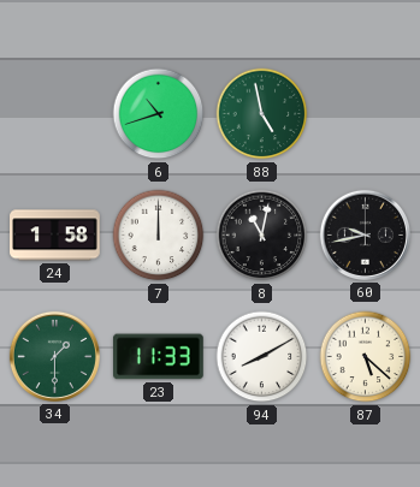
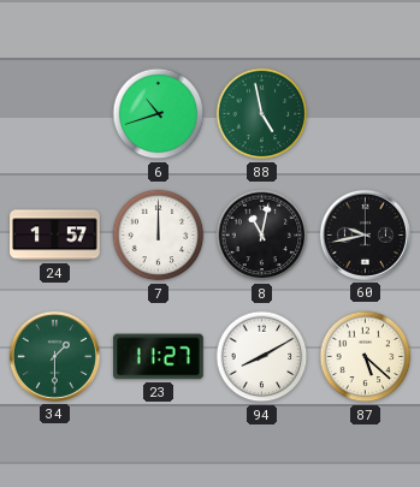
24: 1:58 -> 1:57 (55, 236)
23: 11:33 -> 11:27 (159, 357)
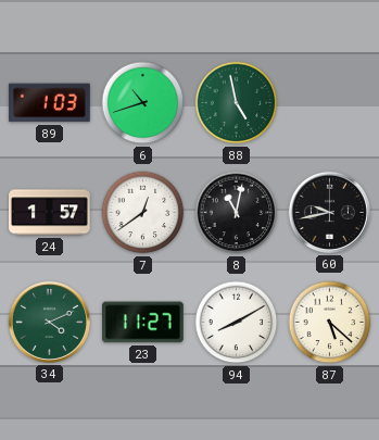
89: none -> 1:03 (50, 103)
7: 12:00 -> 12:39 (143, 213)
34: 1:30 -> 4:11 (49, 322)
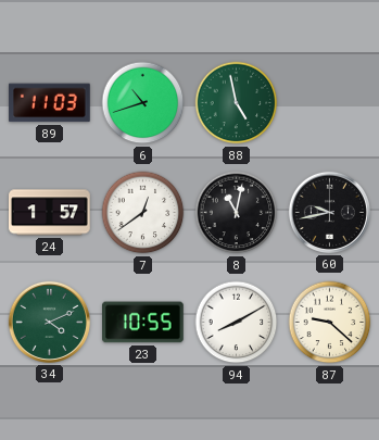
89: 1:03 -> 11:03 (50, 103)
23: 11:27 -> 10:55 (143, 323)
87: 5:22 -> 9:22 (330, 323)
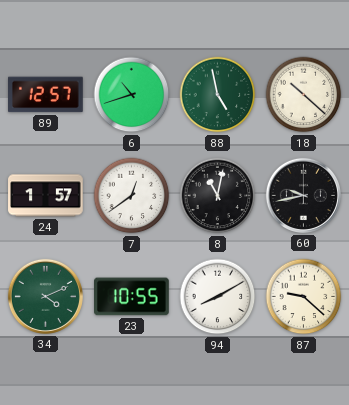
89: 11:03 -> 12:57 (46, 95)
18: none -> 10:22 (304, 95)
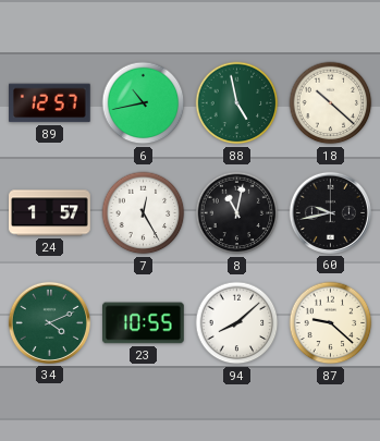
6: 10:42 -> 10:43 (144, 103)
7: 12:39 -> 12:25 (144, 213)
94: 8:10 -> 8:08 (237, 323)
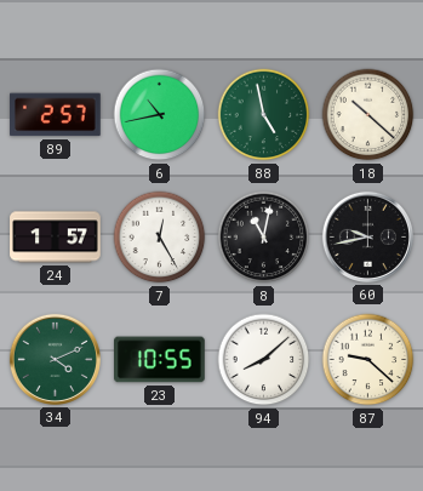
89: 12:57 -> 2:57 (56, 115)
